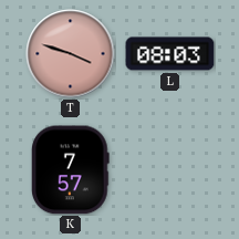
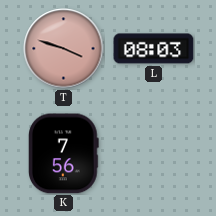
K: 7:57 -> 7:56 (64, 154)
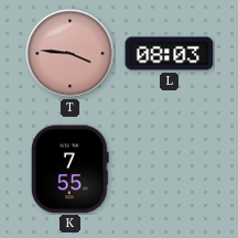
T: 3:48 -> 3:46 (71, 54)
K: 7:56 -> 7:55 (71, 170)
